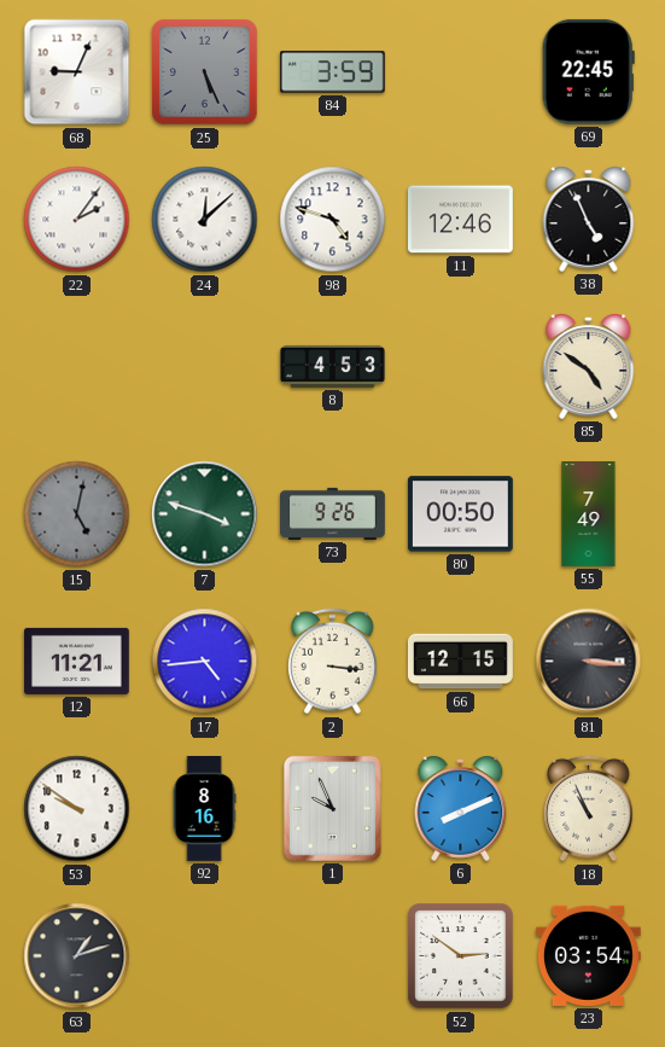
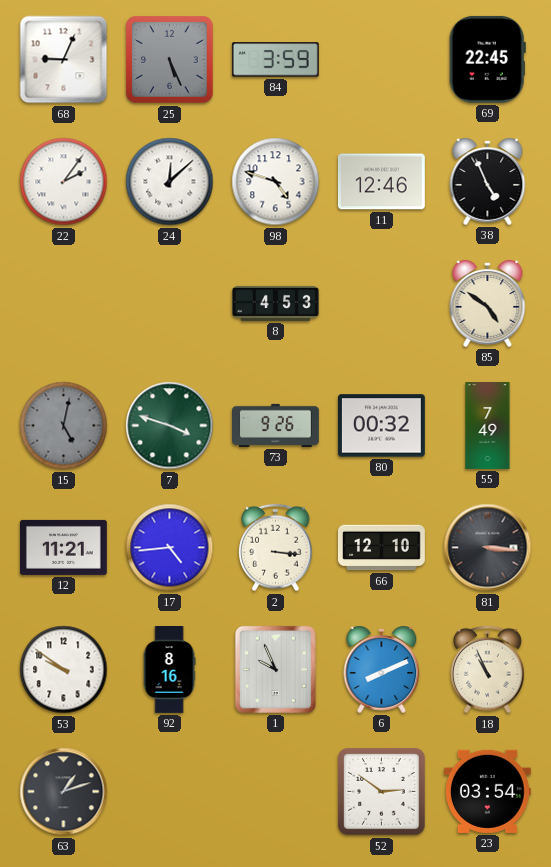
80: 00:50 -> 00:32 (381, 426)
66: 12:15 -> 12:10 (382, 548)
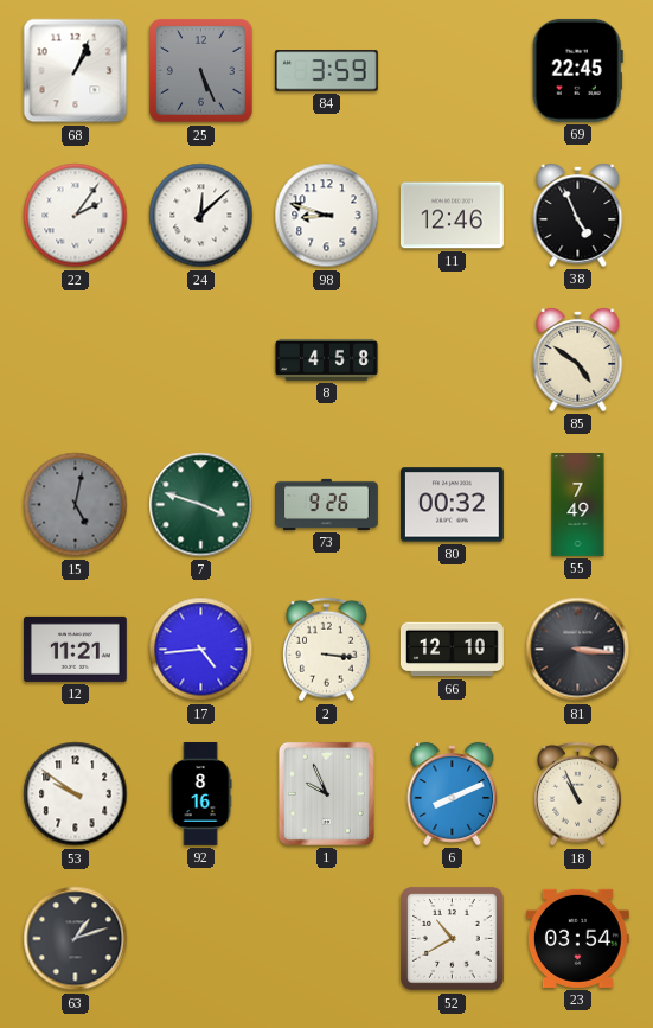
68: 9:04 -> 1:04 (76, 71)
98: 4:48 -> 8:48 (327, 216)
8: 4:53 -> 4:58 (327, 359)
52: 2:51 -> 10:40 (453, 939)
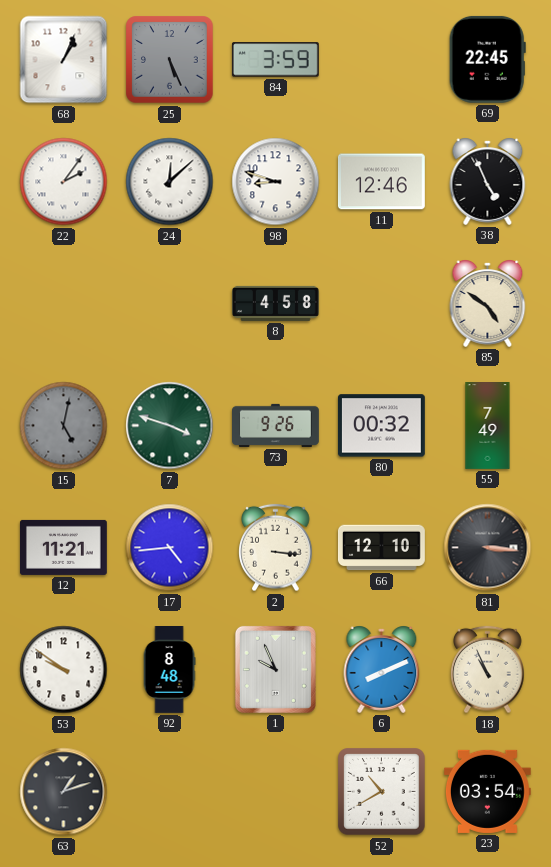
92: 8:16 -> 8:48 (169, 670)
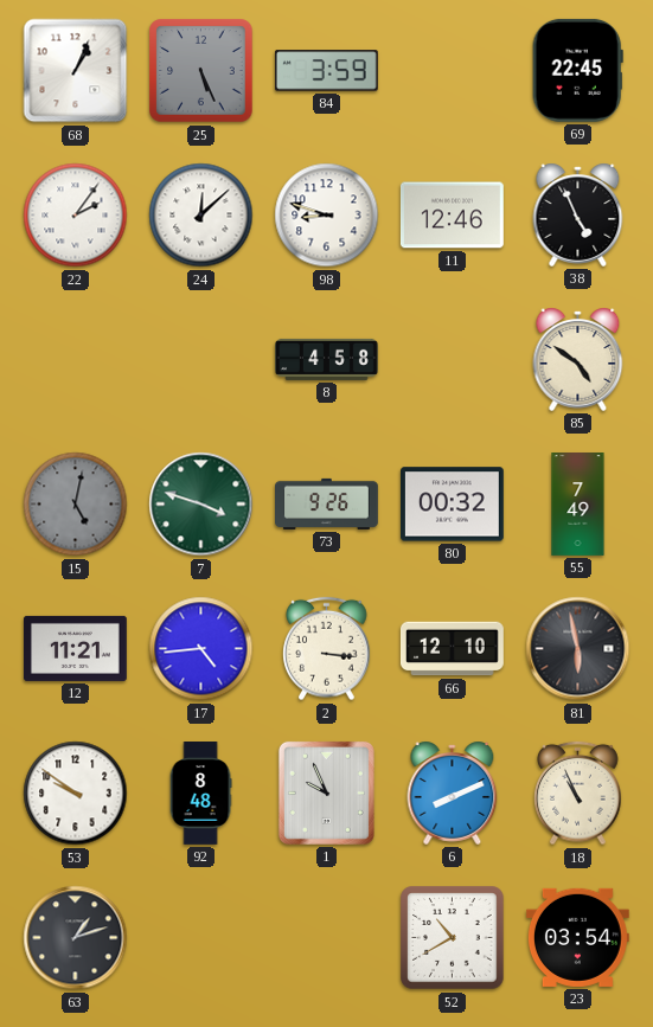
81: 3:16 -> 5:58 (578, 649)
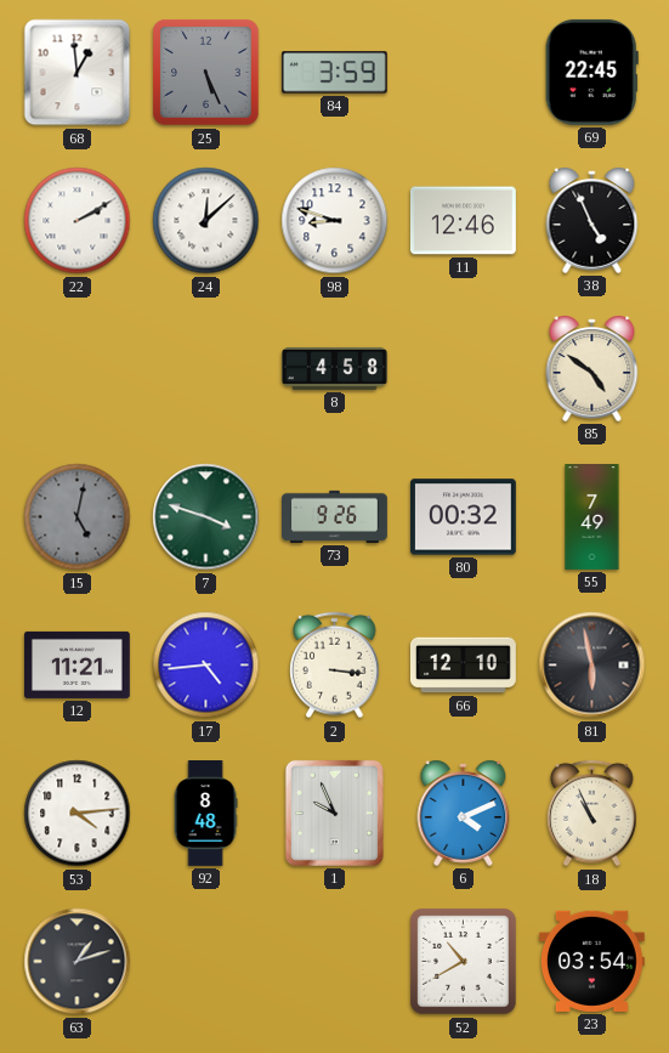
68: 1:04 -> 12:59 (78, 73)
22: 2:06 -> 2:10 (78, 221)
53: 9:51 -> 4:14 (78, 814)
6: 8:11 -> 4:11 (464, 813)
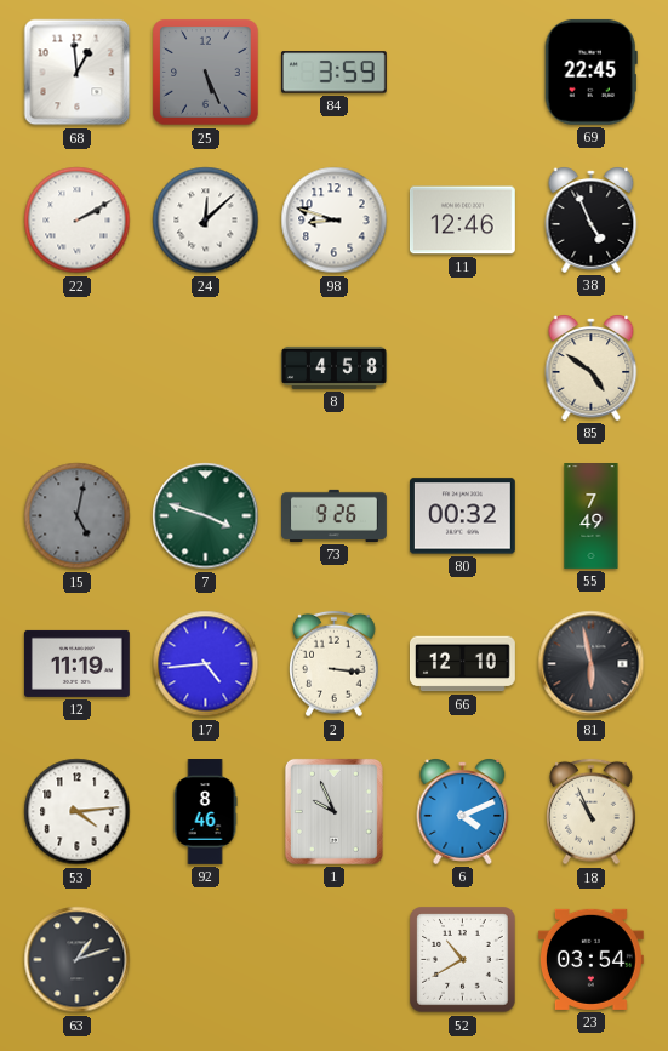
12: 11:21 -> 11:19 (76, 663)
92: 8:48 -> 8:46 (205, 812)
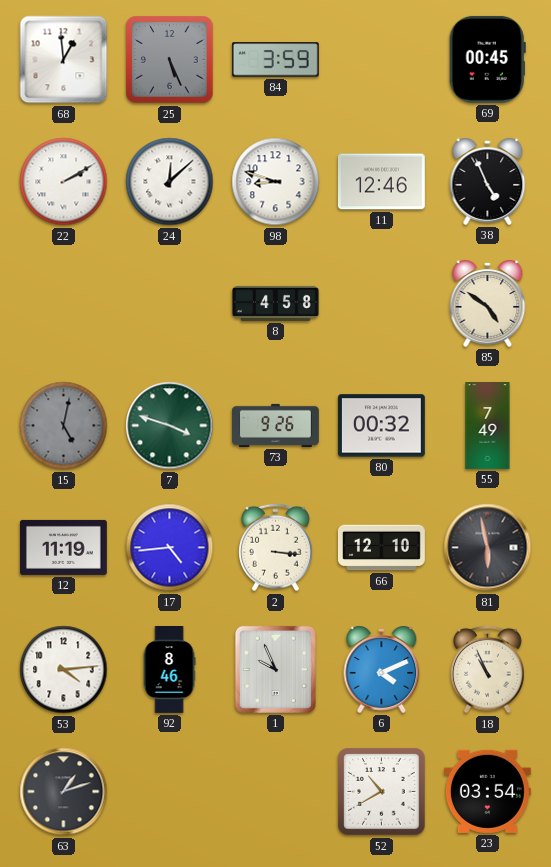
69: 22:45 -> 00:45 (487, 59)
